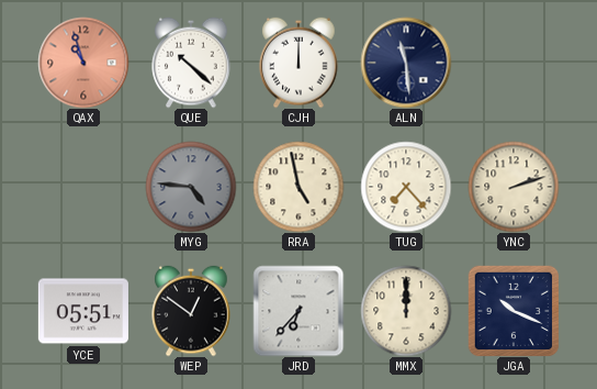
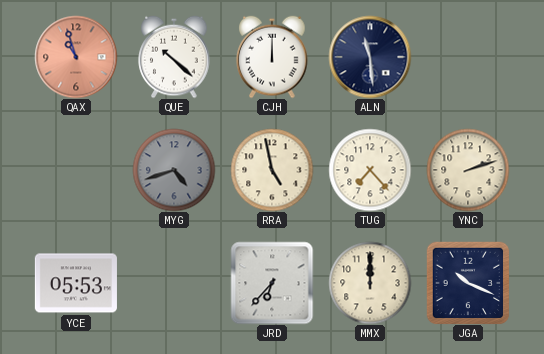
MYG: 4:46 -> 4:42 (174, 170)
YCE: 05:51 -> 05:53 (76, 283)
WEP: 12:51 -> none (191, 311)
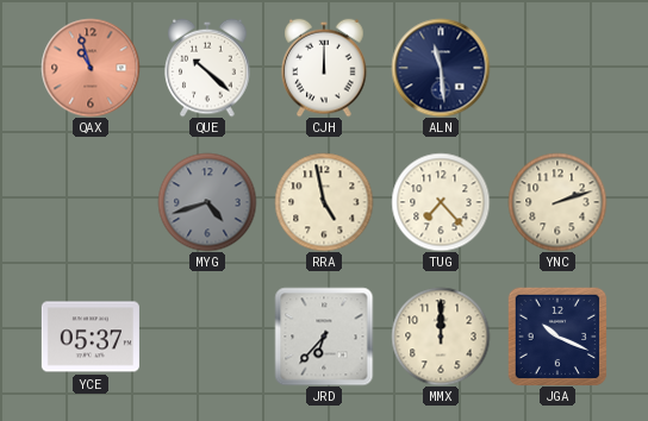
YCE: 05:53 -> 05:37 (91, 337)
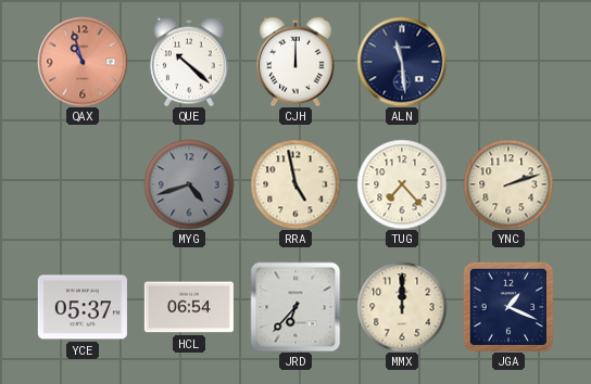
HCL: none -> 06:54 (189, 307)
JGA: 10:19 -> 1:19 (508, 307)
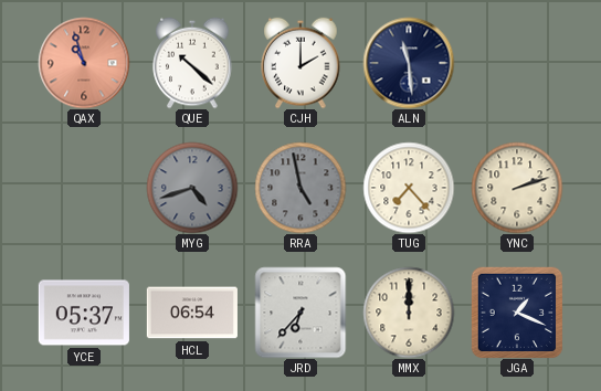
CJH: 12:00 -> 2:00 (300, 63)
RRA dial: cream -> grey (300, 188)
